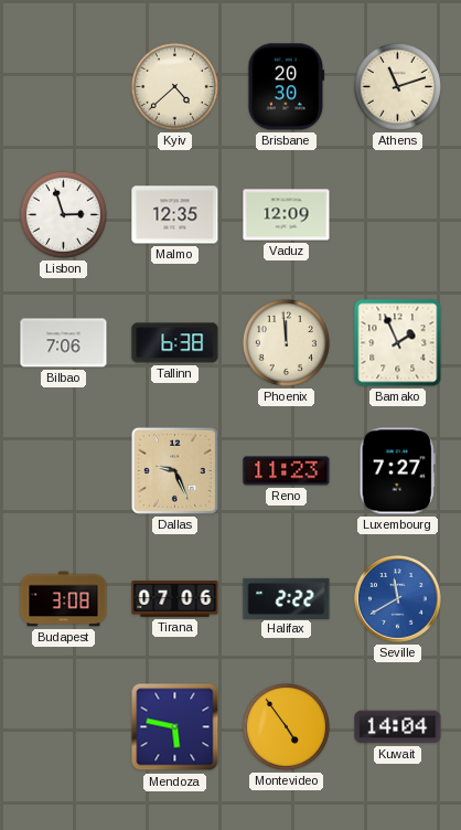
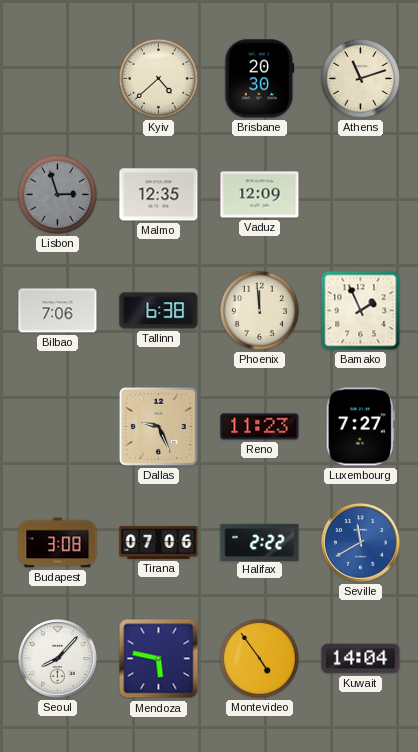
Lisbon dial: white -> grey (57, 194)
Seoul: none -> 8:07 (58, 659)
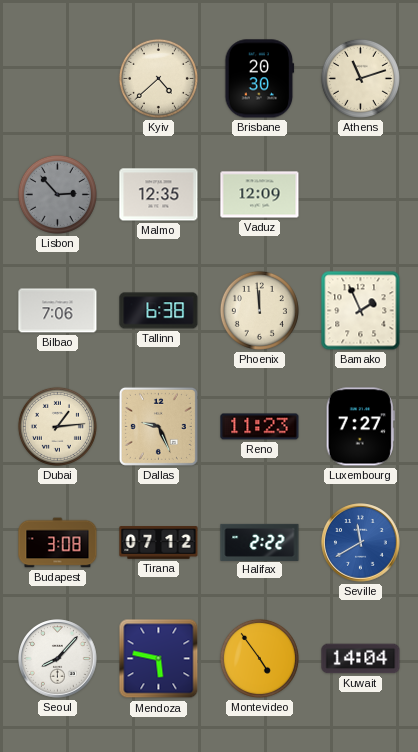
Lisbon: 2:57 -> 2:53 (57, 194)
Dubai: none -> 1:14 (57, 426)
Tirana: 07:06 -> 07:12 (159, 543)
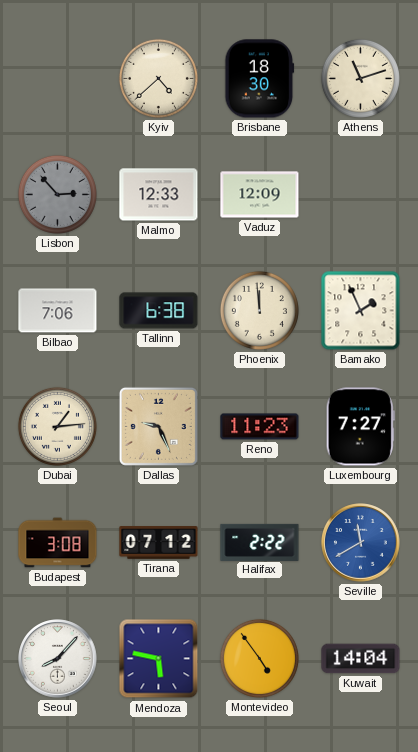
Brisbane: 20:30 -> 18:30 (260, 79)
Malmo: 12:35 -> 12:33 (159, 195)
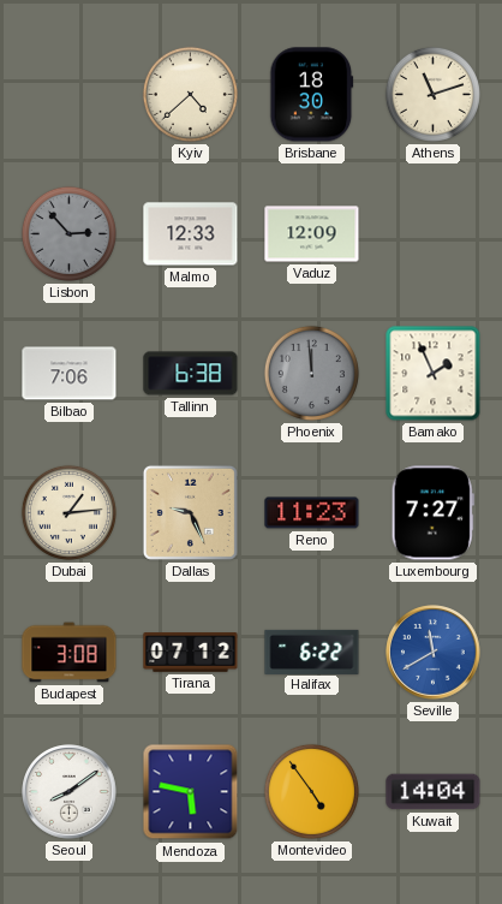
Phoenix dial: cream -> grey (311, 373)
Halifax: 2:22 -> 6:22 (312, 652)
Seoul: 8:07 -> 8:09 (70, 792)
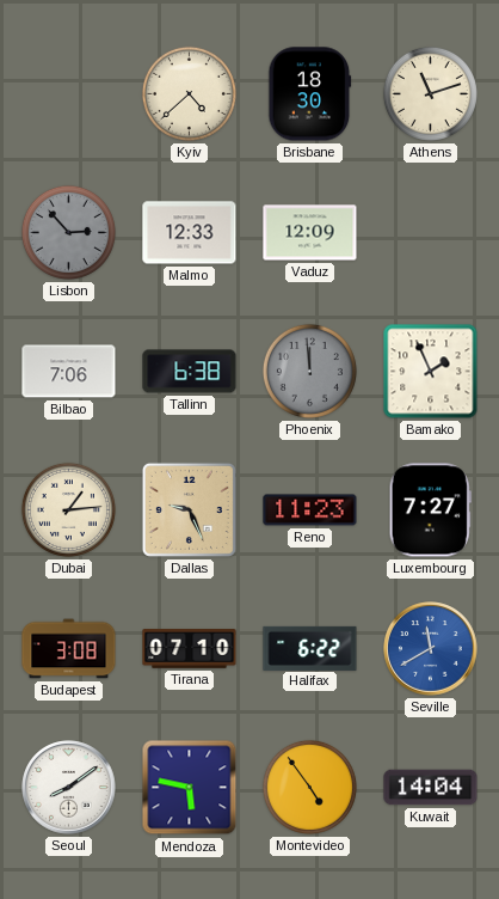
Tirana: 07:12 -> 07:10 (190, 649)
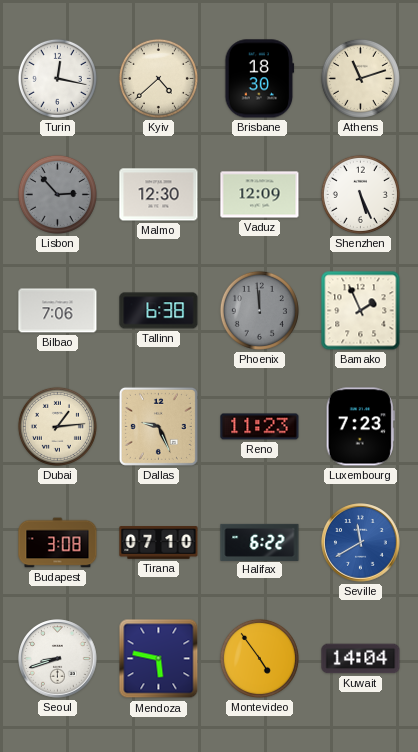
Turin: none -> 12:17 (57, 78)
Malmo: 12:33 -> 12:30 (159, 195)
Shenzhen: none -> 5:26 (360, 194)
Luxembourg: 7:27 -> 7:23 (360, 427)
Seoul: 8:09 -> 8:42 (58, 659)
